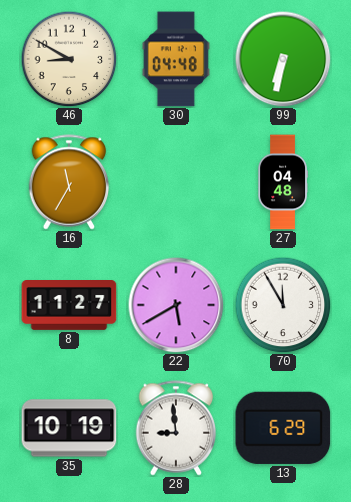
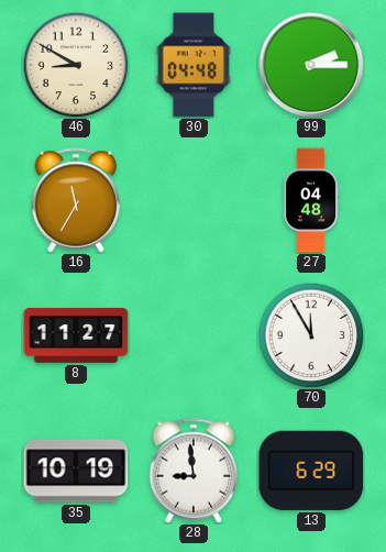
99: 6:32 -> 2:15 (311, 65)
22: 5:40 -> none (176, 305)
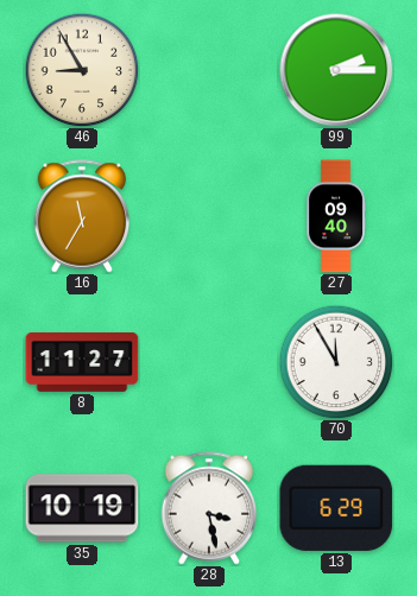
46: 8:50 -> 8:55 (82, 70)
30: 04:48 -> none (194, 65)
27: 04:48 -> 09:40 (335, 216)
28: 8:59 -> 3:28 (209, 508)
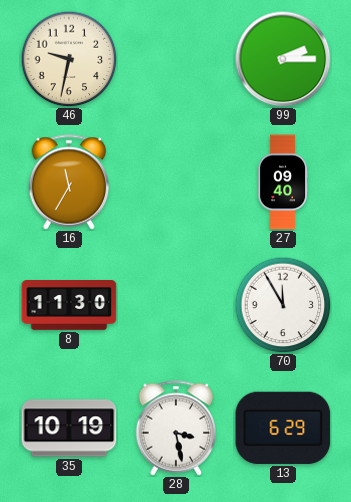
46: 8:55 -> 9:32 (69, 59)
8: 11:27 -> 11:30 (69, 306)
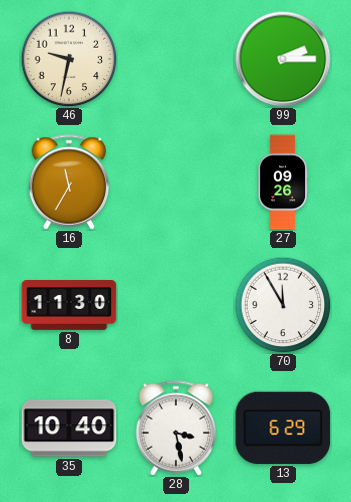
27: 09:40 -> 09:26 (282, 182)
35: 10:19 -> 10:40 (69, 428)
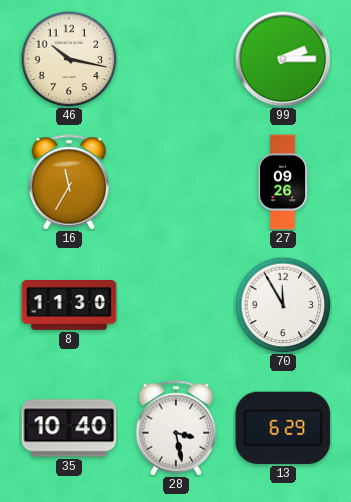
46: 9:32 -> 10:17 (69, 59)
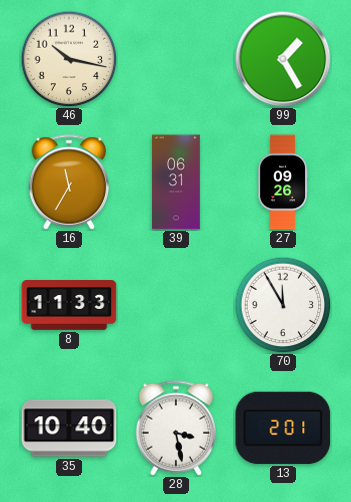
99: 2:15 -> 1:25 (283, 59)
39: none -> 06:31 (177, 182)
8: 11:30 -> 11:33 (69, 306)
13: 6:29 -> 2:01 (283, 428)
